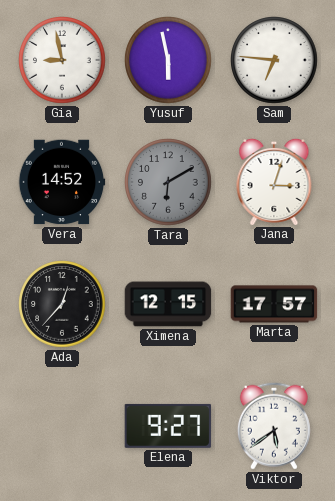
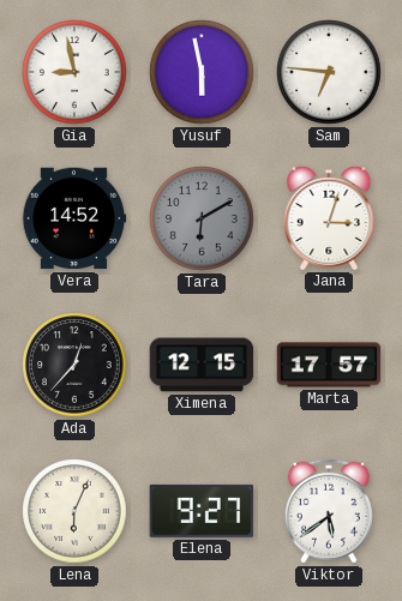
Lena: none -> 6:04 (74, 511)
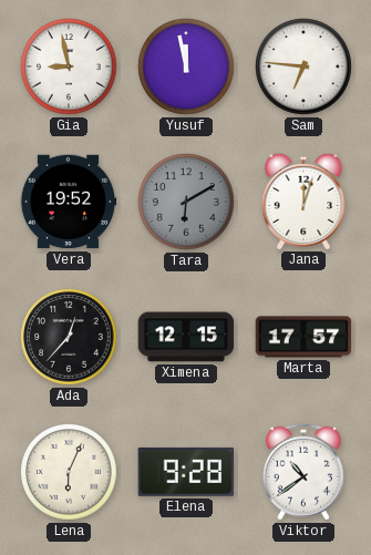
Yusuf: 5:58 -> 11:58 (186, 66)
Vera: 14:52 -> 19:52 (69, 202)
Jana: 3:03 -> 12:03 (303, 201)
Elena: 9:27 -> 9:28 (186, 472)
Viktor: 5:39 -> 10:39 (303, 472)
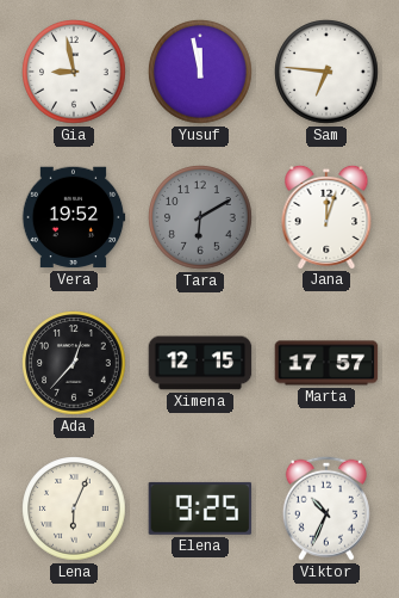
Elena: 9:28 -> 9:25 (200, 508)
Viktor: 10:39 -> 10:34 (326, 508)
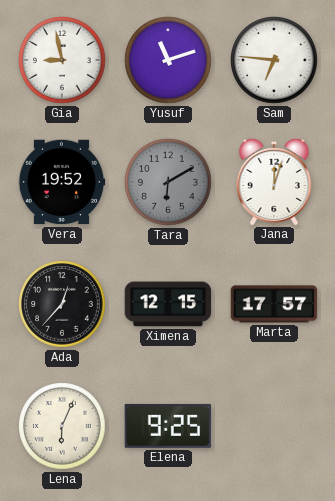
Yusuf: 11:58 -> 11:12 (168, 60)
Viktor: 10:34 -> none (326, 508)
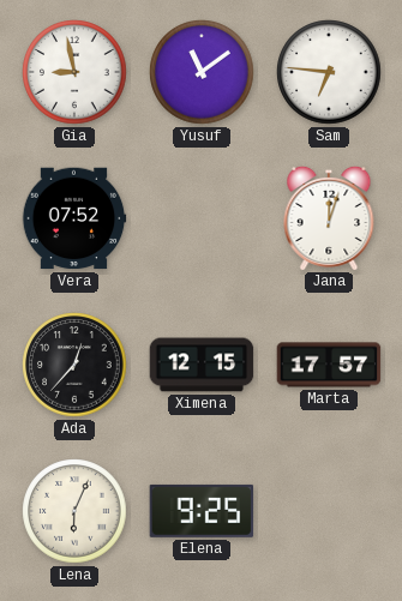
Yusuf: 11:12 -> 11:09 (202, 72)
Vera: 19:52 -> 07:52 (74, 218)
Tara: 6:10 -> none (168, 182)
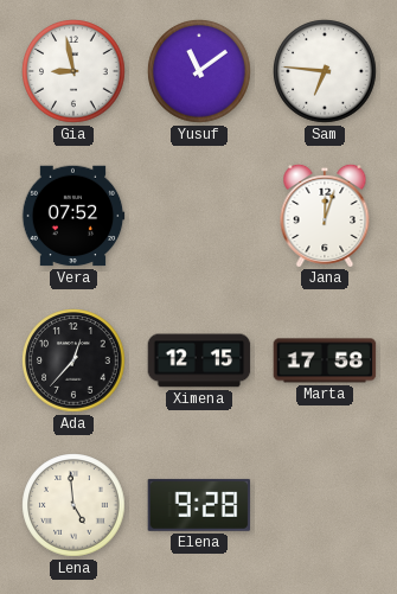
Marta: 17:57 -> 17:58 (325, 360)
Lena: 6:04 -> 4:59 (73, 505)
Elena: 9:25 -> 9:28 (199, 505)
